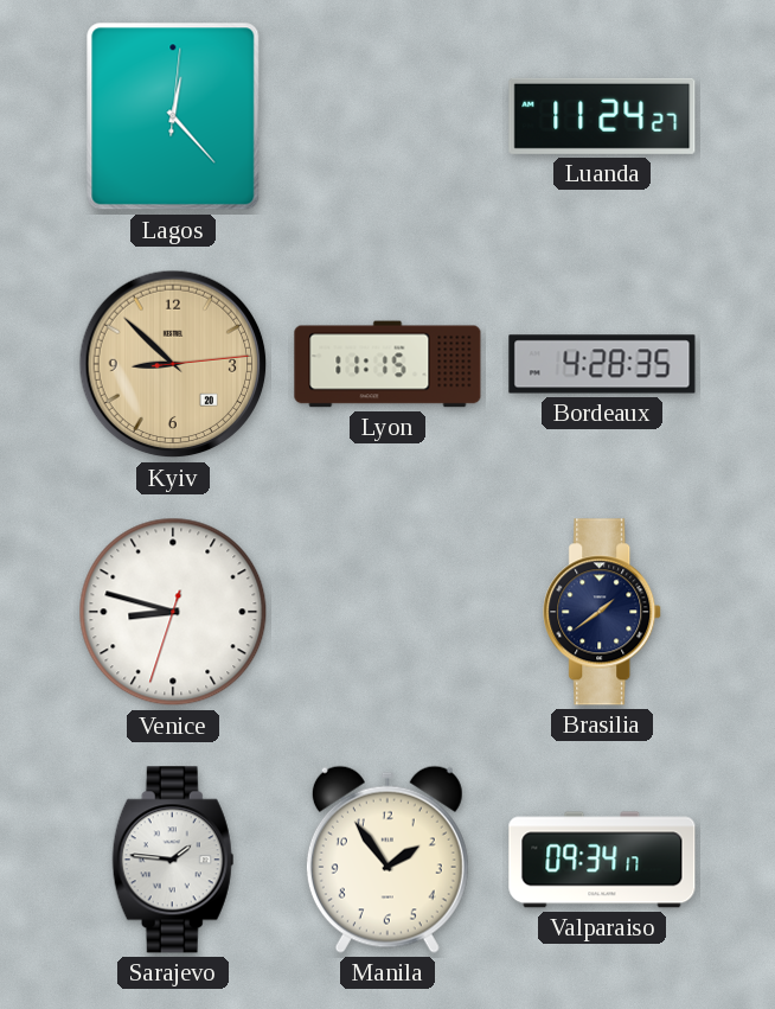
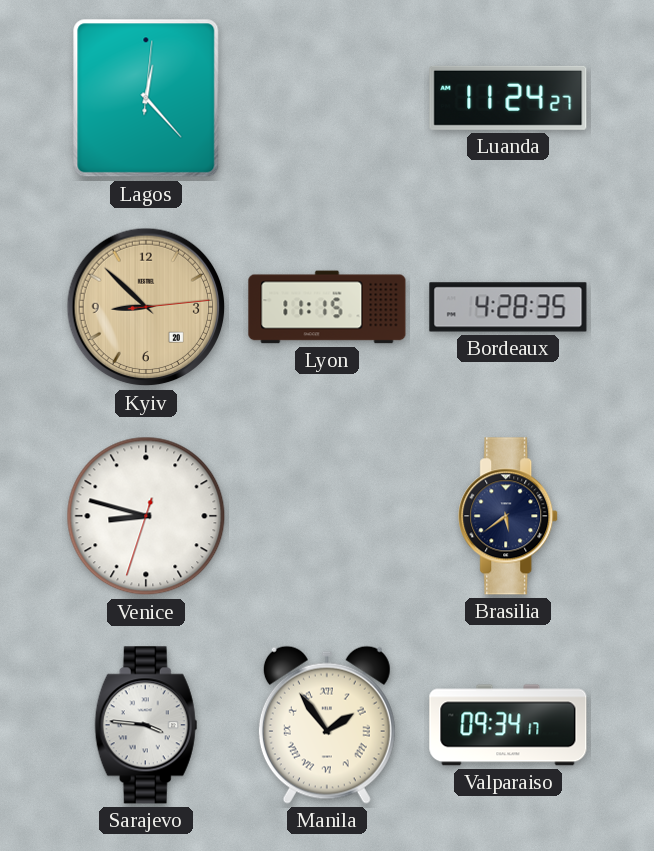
Brasilia: 1:39 -> 5:39 (509, 516)
Sarajevo: 1:46 -> 3:46 (146, 725)
Manila numerals: Arabic -> Roman (327, 725)
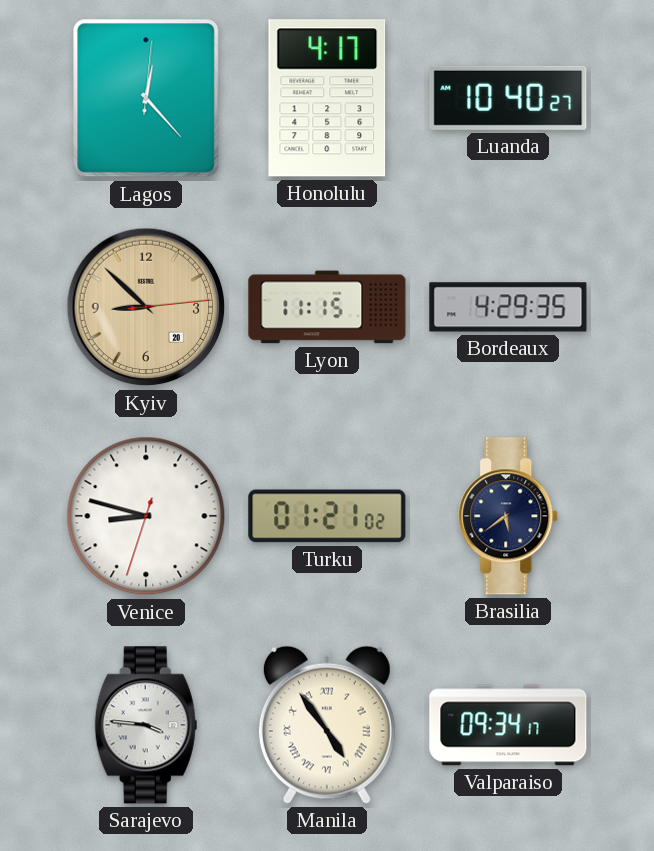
Honolulu: none -> 4:17 (327, 98)
Luanda: 11:24 -> 10:40 (508, 98)
Bordeaux: 4:28 -> 4:29 (508, 307)
Turku: none -> 01:21 (327, 516)
Manila: 1:54 -> 4:54 (327, 725)
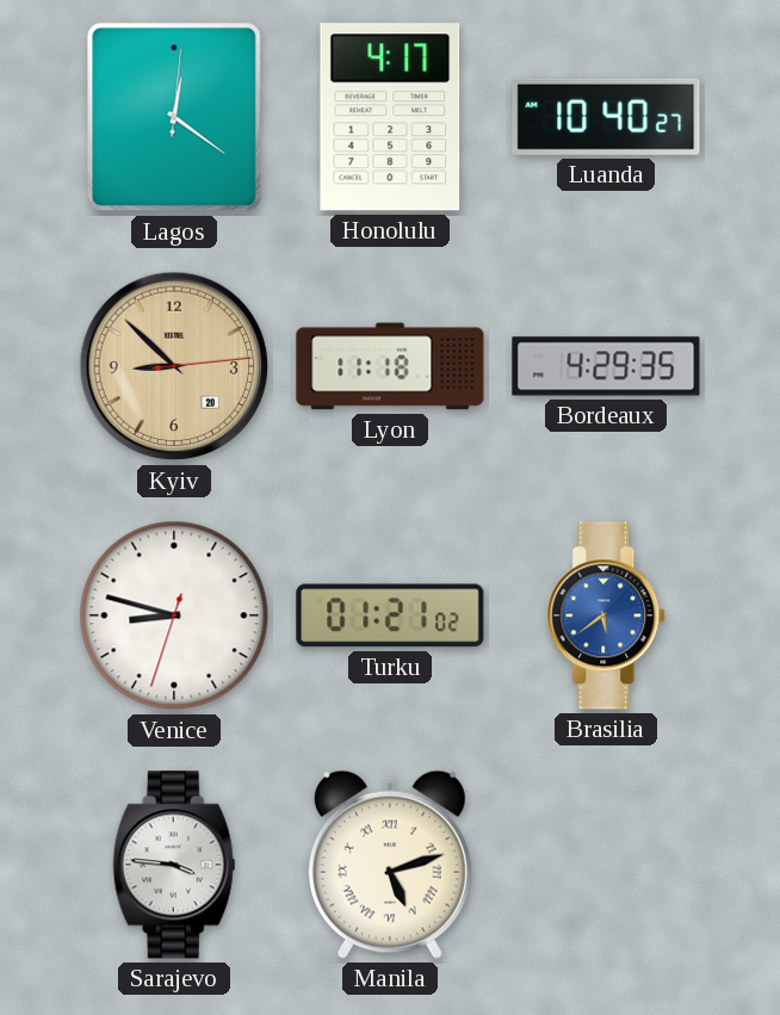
Lagos: 12:23 -> 12:21 (174, 117)
Lyon: 11:15 -> 11:18 (390, 366)
Brasilia dial: navy -> blue (607, 615)
Manila: 4:54 -> 5:12 (390, 865)
Valparaiso: 09:34 -> none (508, 725)
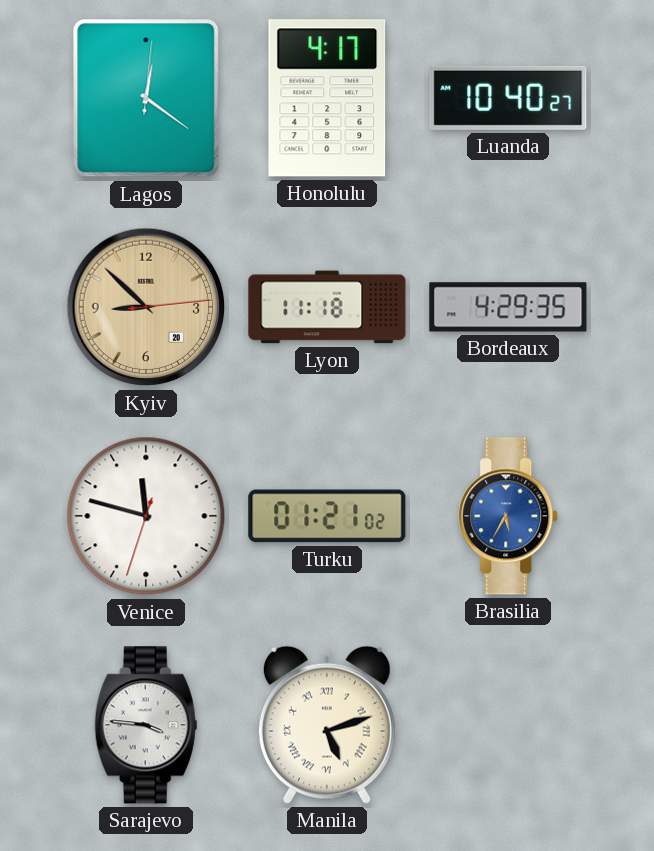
Venice: 8:47 -> 11:47 (146, 516)
Brasilia: 5:39 -> 5:35 (509, 516)
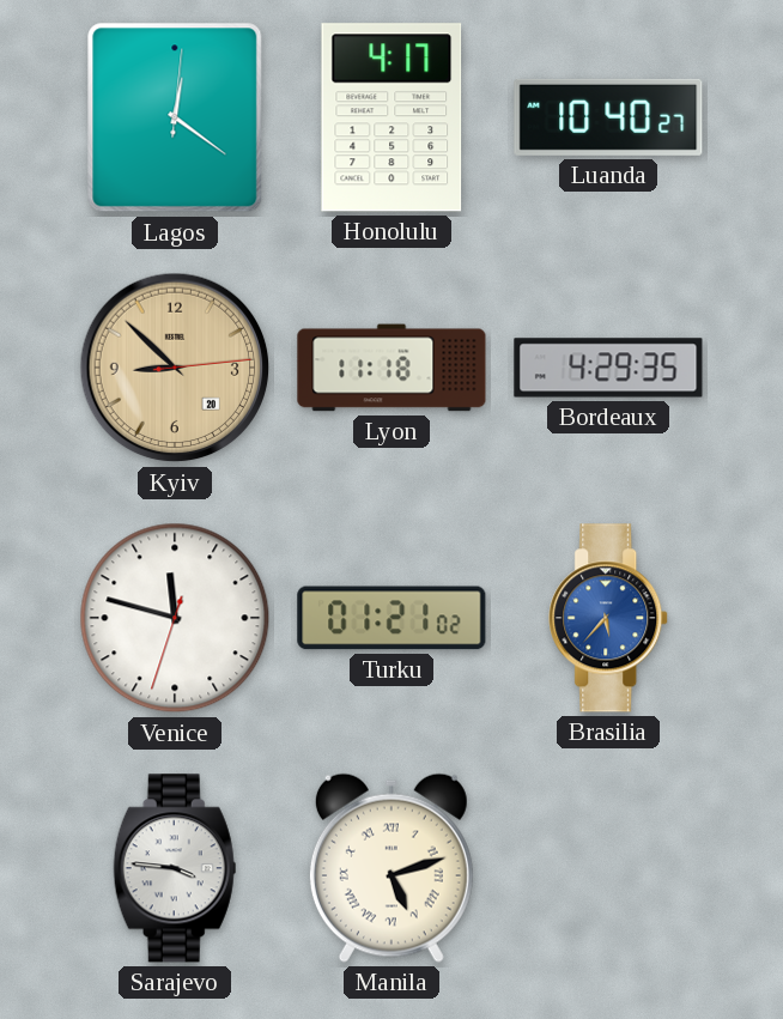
Brasilia: 5:35 -> 5:37 (609, 618)
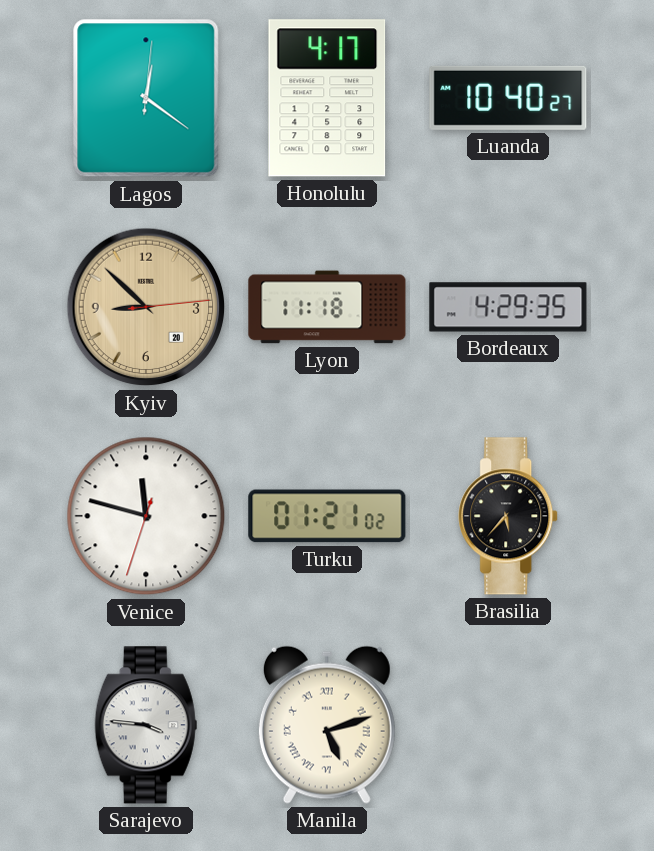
Brasilia dial: blue -> black (509, 516)
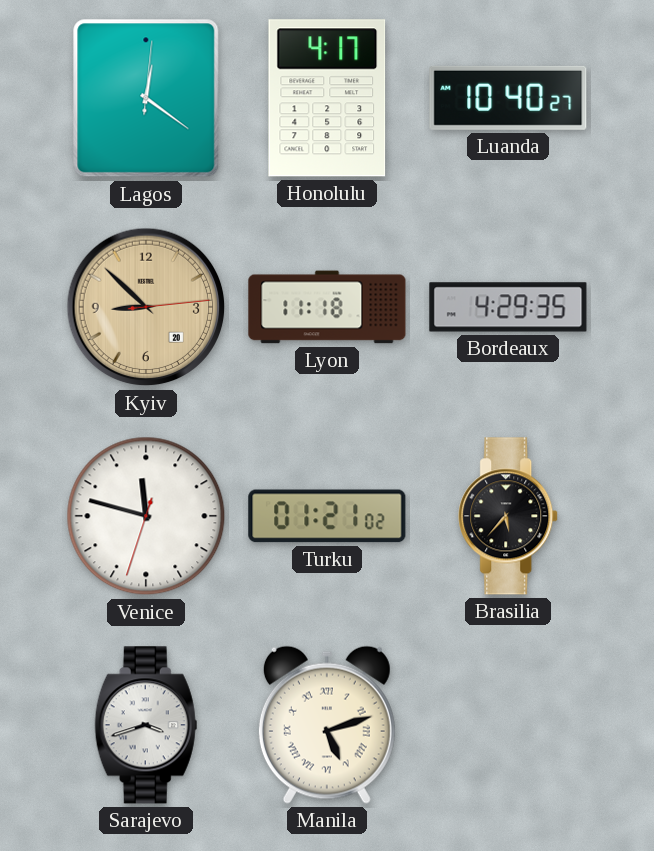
Sarajevo: 3:46 -> 3:42 (146, 725)
